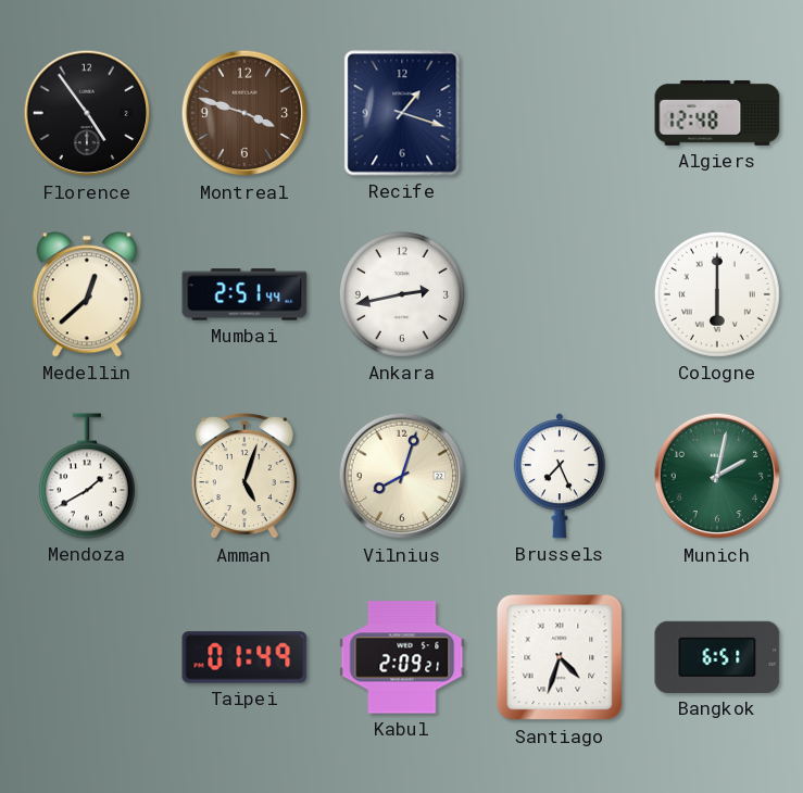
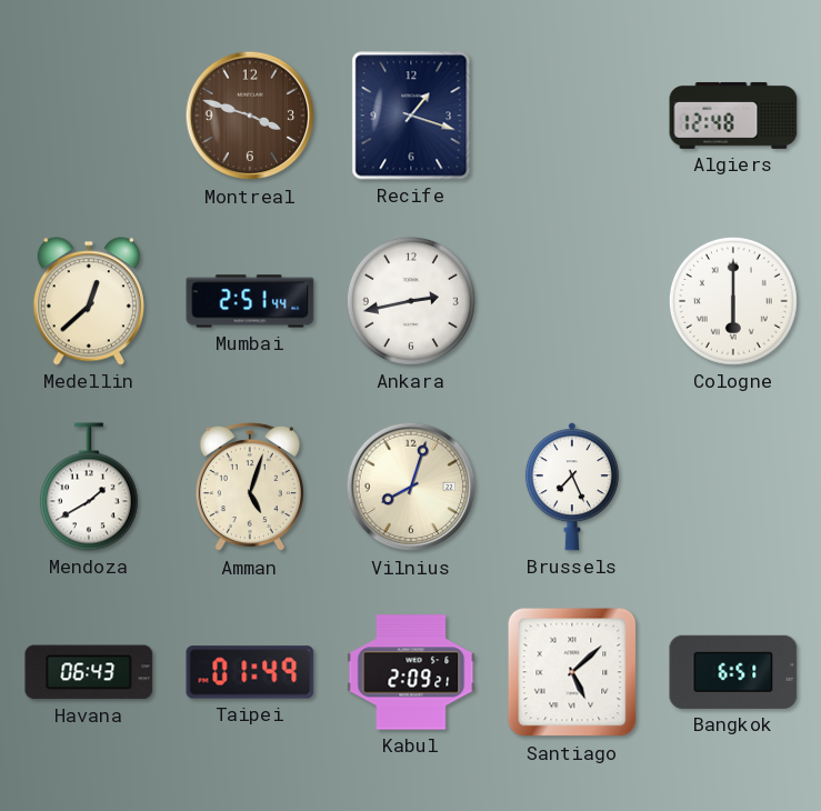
Florence: 4:54 -> none (87, 113)
Munich: 2:02 -> none (717, 476)
Havana: none -> 06:43 (89, 672)
Santiago: 4:33 -> 5:08 (572, 672)
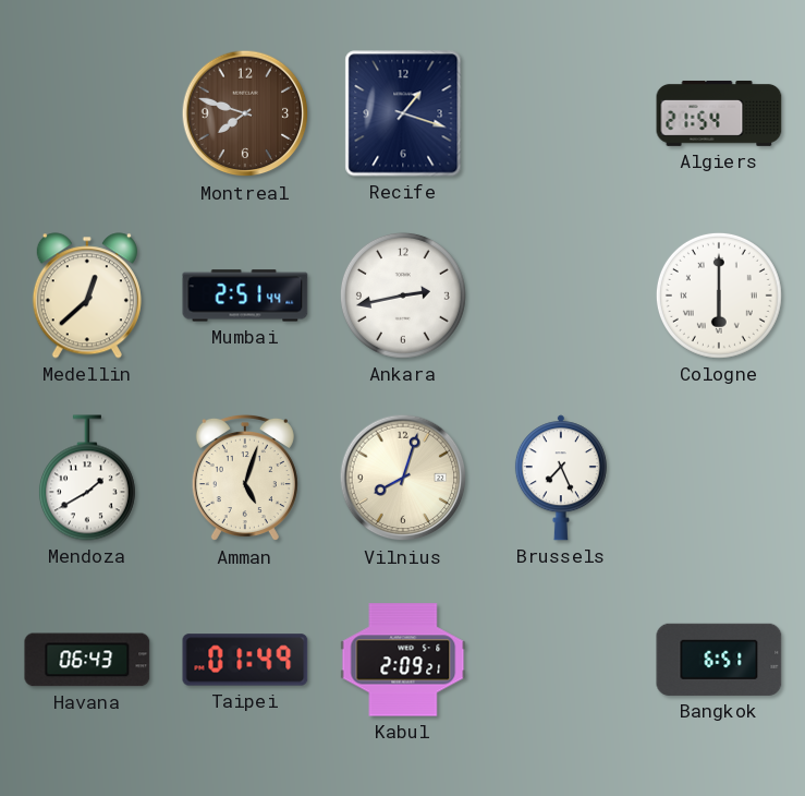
Montreal: 3:48 -> 7:48 (245, 113)
Algiers: 12:48 -> 21:54 (719, 113)
Santiago: 5:08 -> none (572, 672)
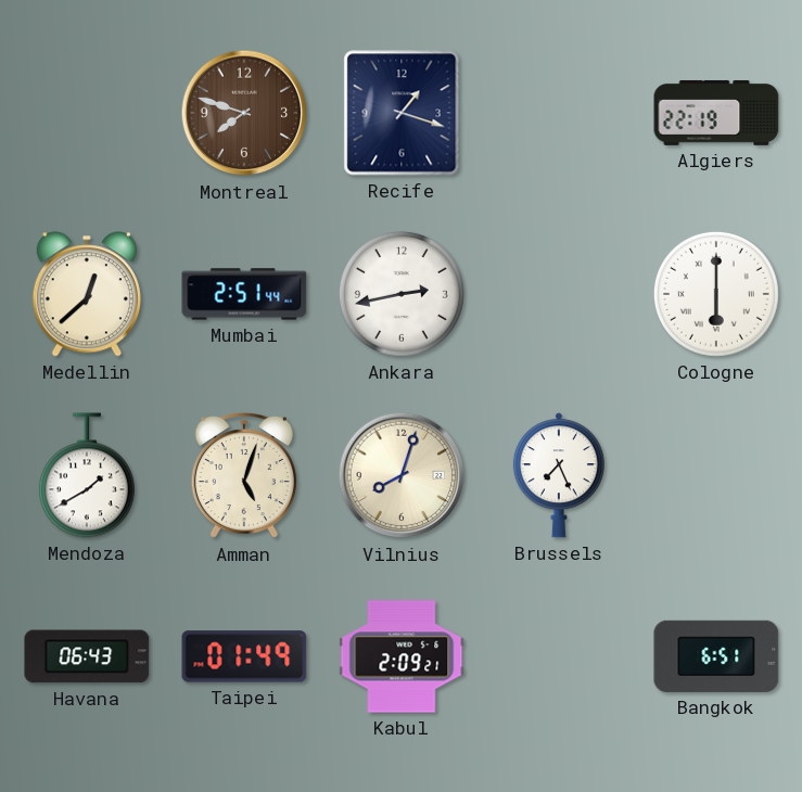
Algiers: 21:54 -> 22:19 (716, 113)
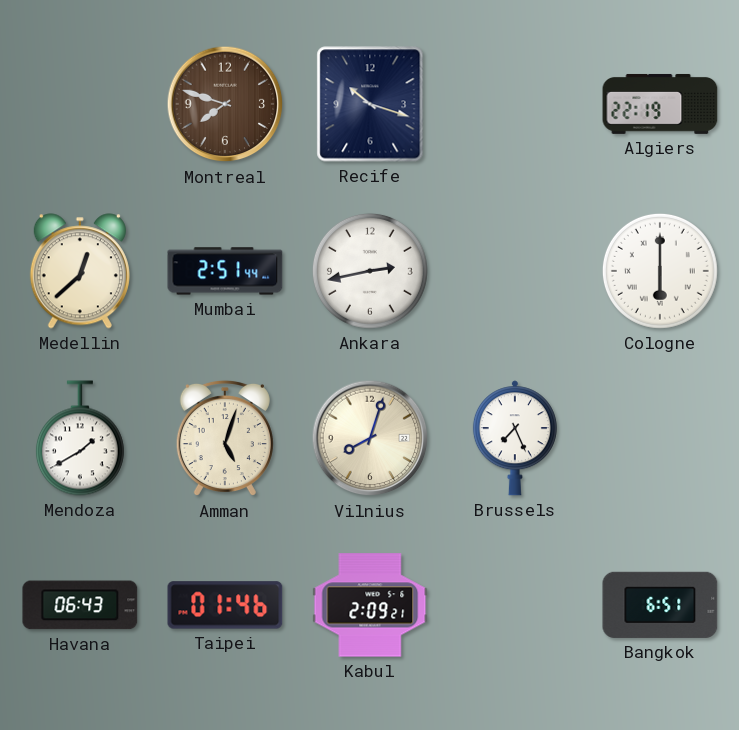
Recife: 1:18 -> 10:18 (370, 104)
Taipei: 01:49 -> 01:46 (225, 605)
